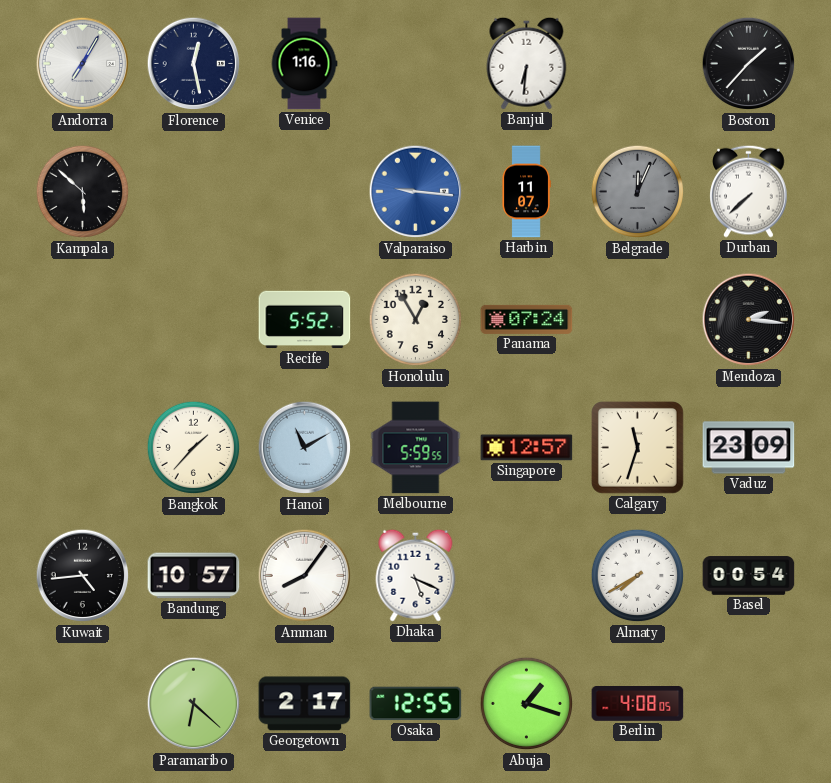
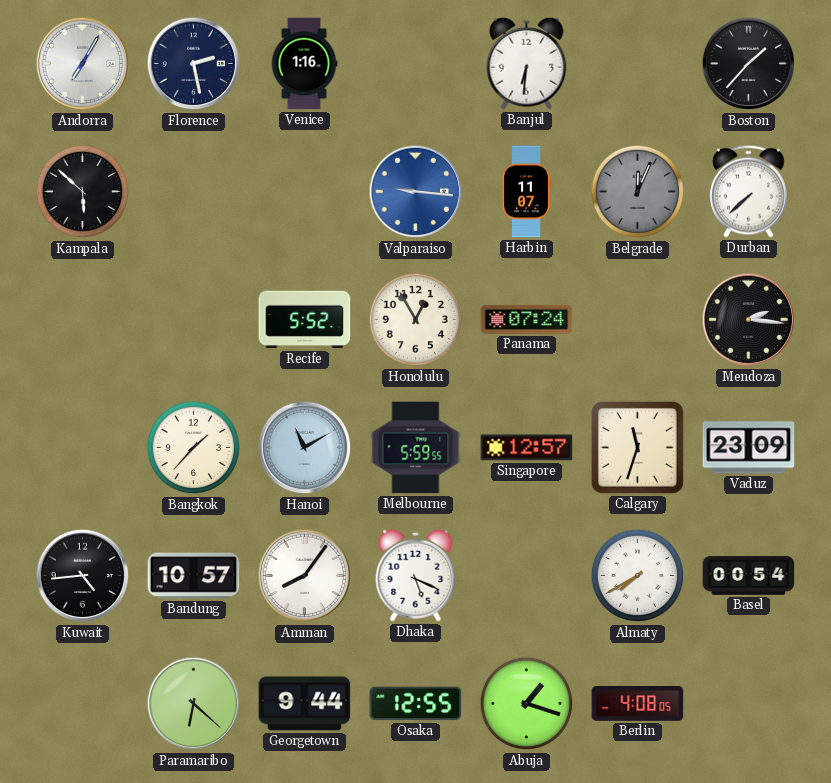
Florence: 12:28 -> 2:28 (194, 64)
Georgetown: 2:17 -> 9:44 (305, 704)
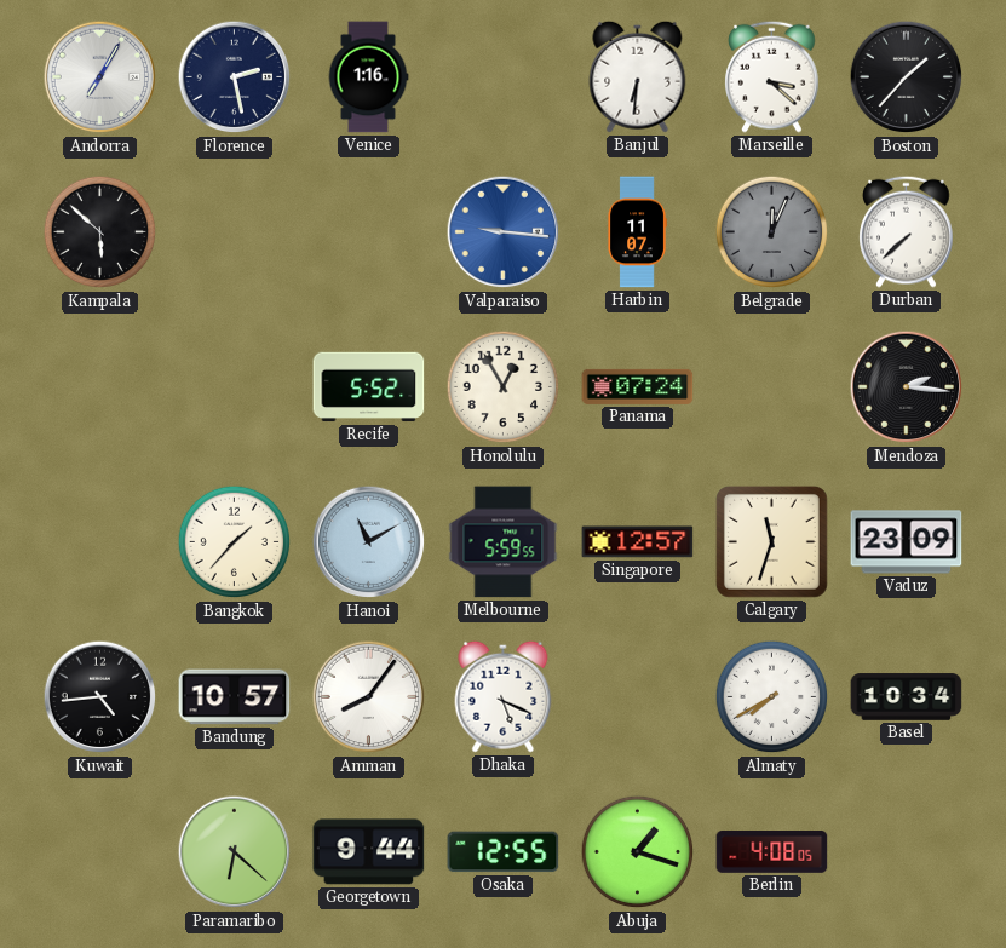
Marseille: none -> 3:22 (772, 76)
Basel: 00:54 -> 10:34 (907, 697)
